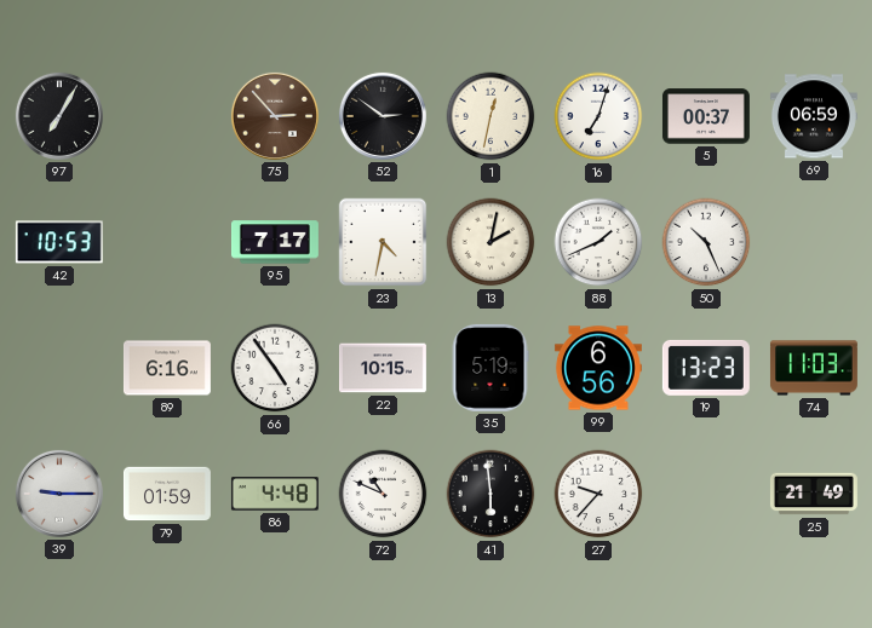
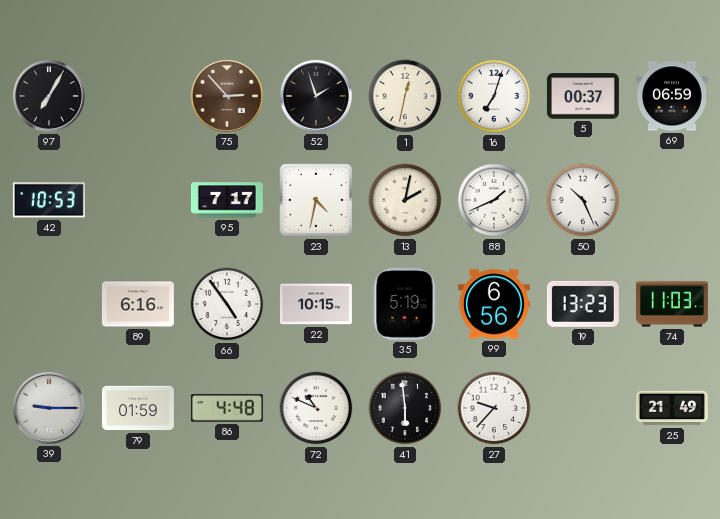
52: 2:51 -> 1:57 (316, 96)
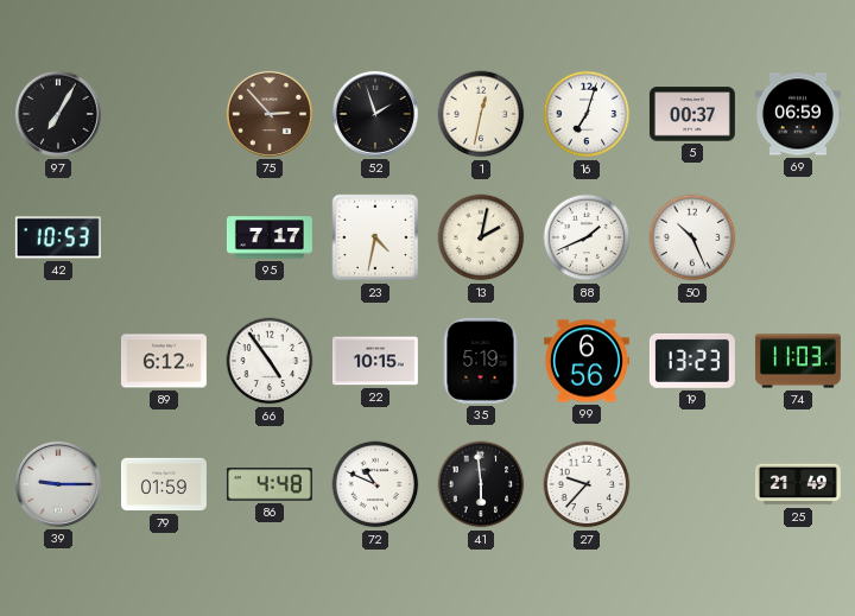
89: 6:16 -> 6:12 (164, 361)
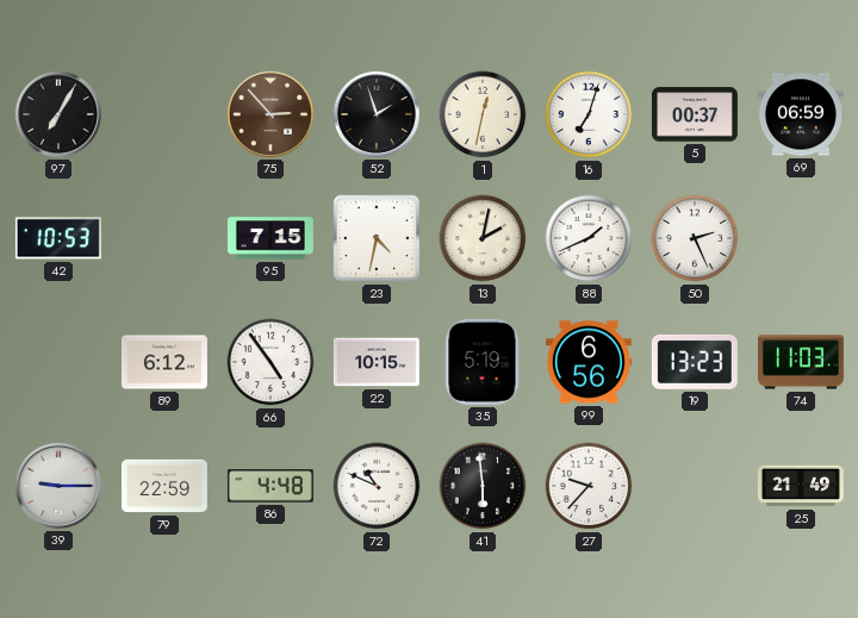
95: 7:17 -> 7:15 (271, 238)
50: 10:26 -> 2:26 (695, 238)
79: 01:59 -> 22:59 (164, 486)
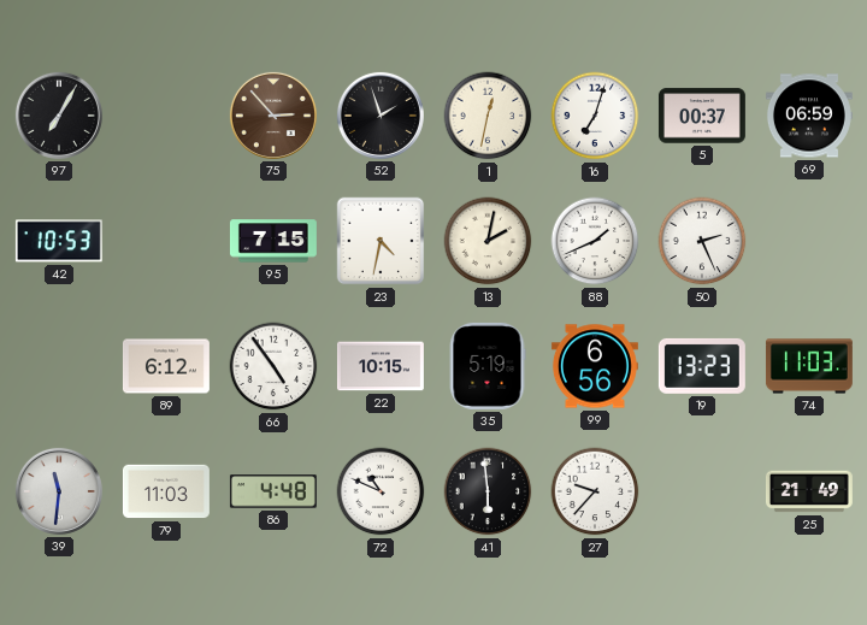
39: 9:15 -> 11:31 (59, 491)
79: 22:59 -> 11:03 (166, 491)
